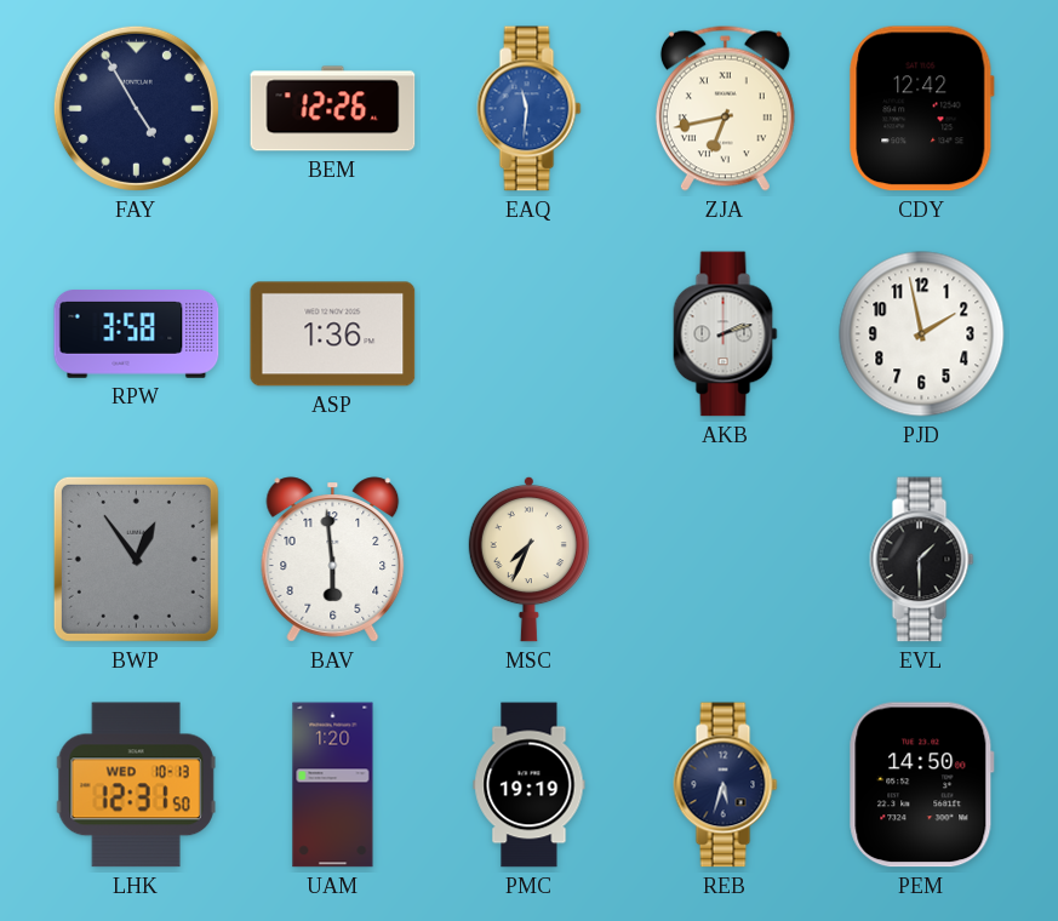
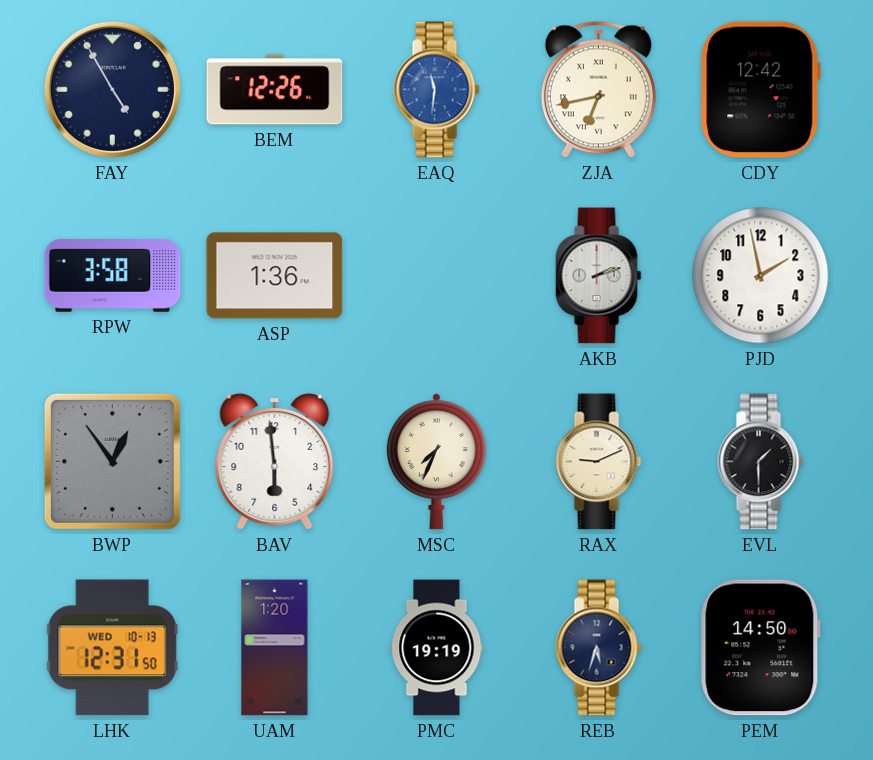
RAX: none -> 9:11 (599, 462)
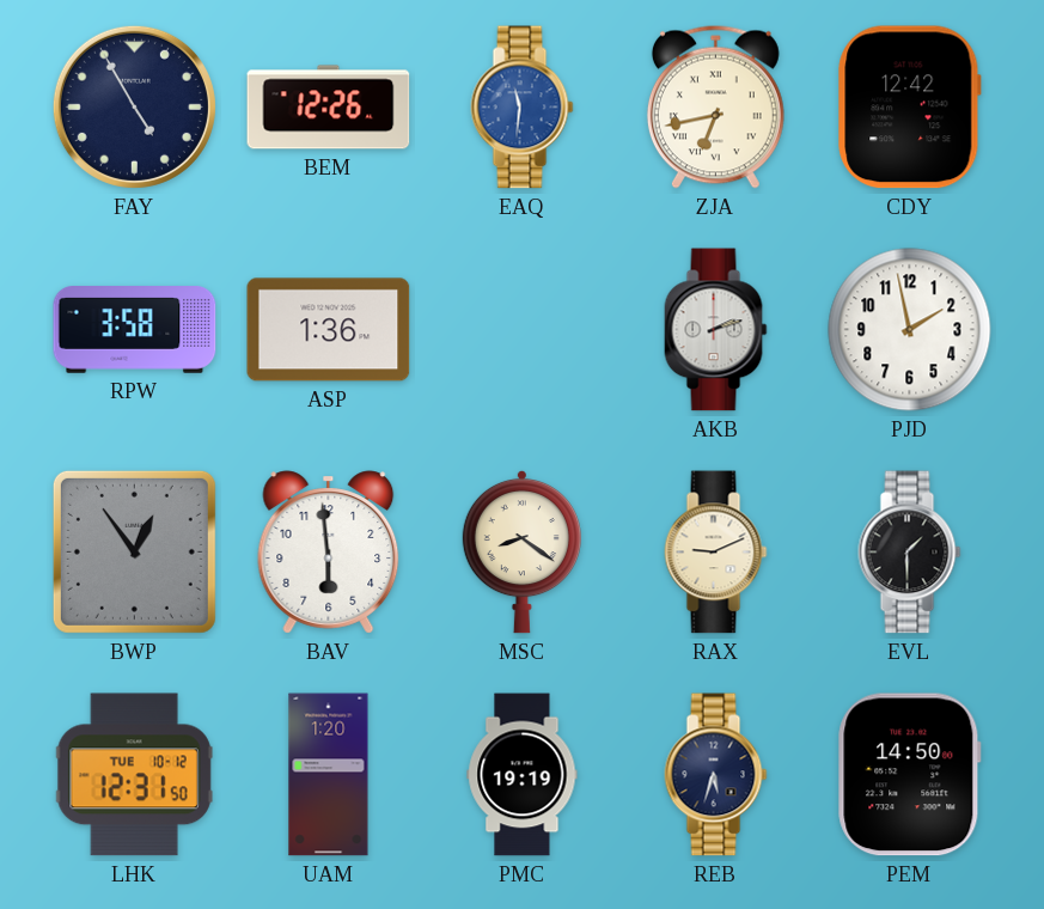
MSC: 7:34 -> 8:21 (521, 551)
LHK date: WED 10-13 -> TUE 10-12 (134, 775)
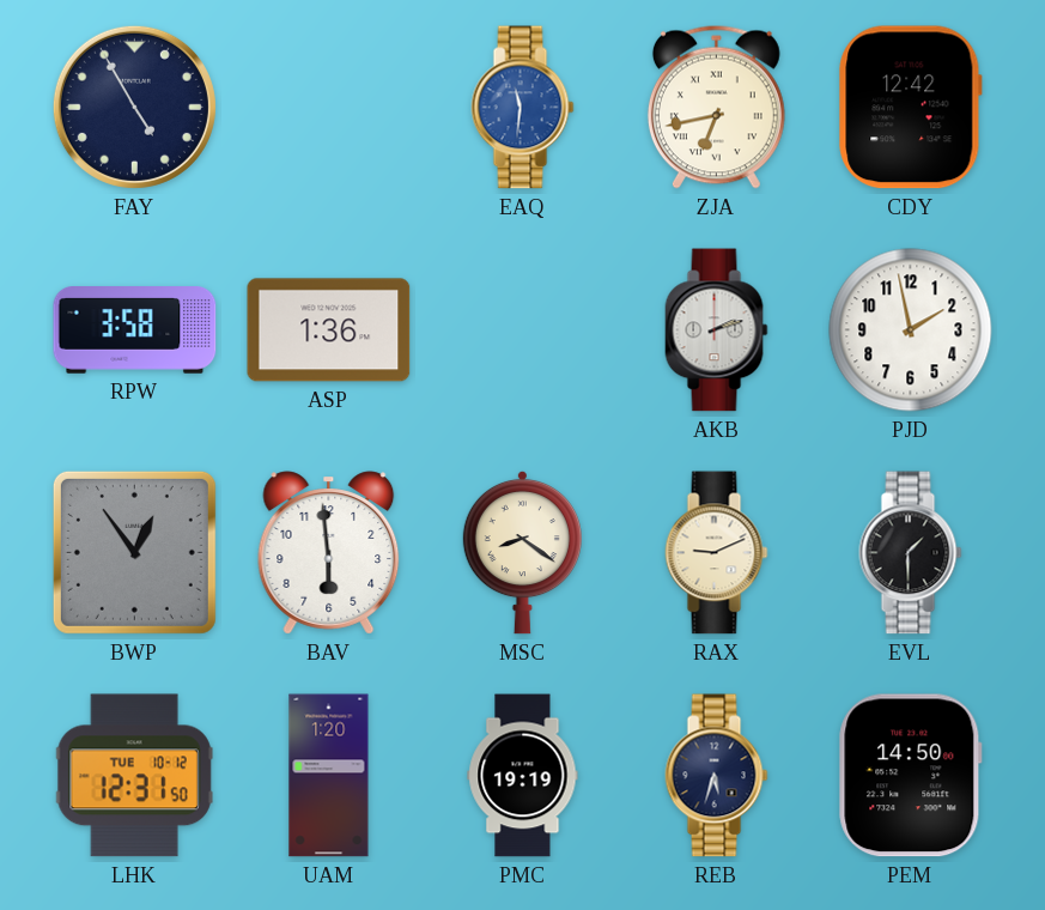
BEM: 12:26 -> none (329, 108)
